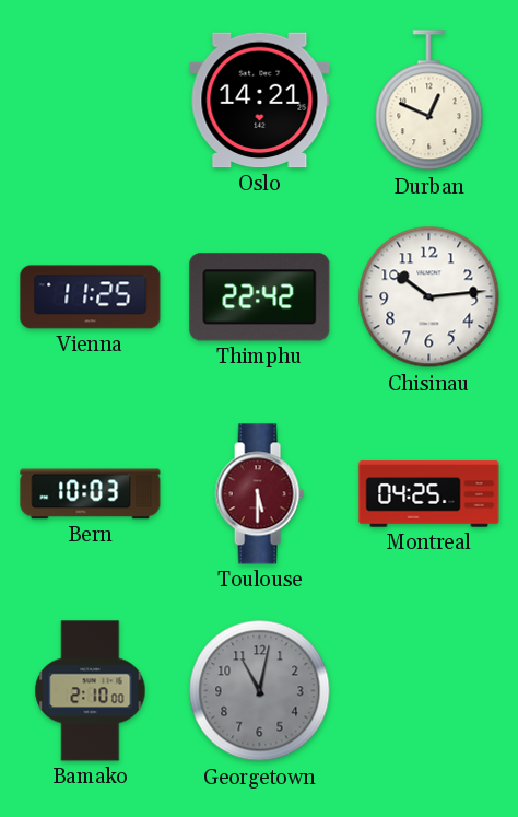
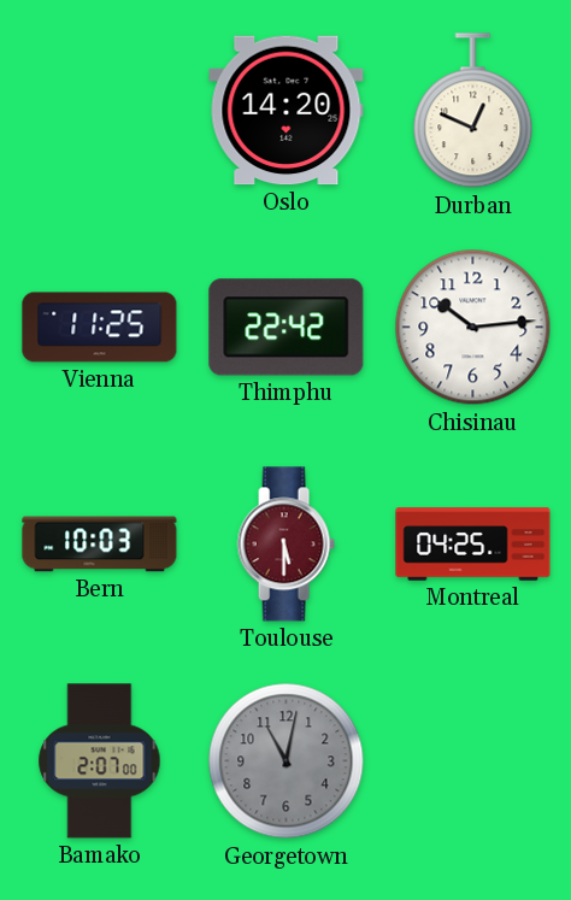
Oslo: 14:21 -> 14:20 (287, 111)
Bamako: 2:10 -> 2:07 (100, 761)
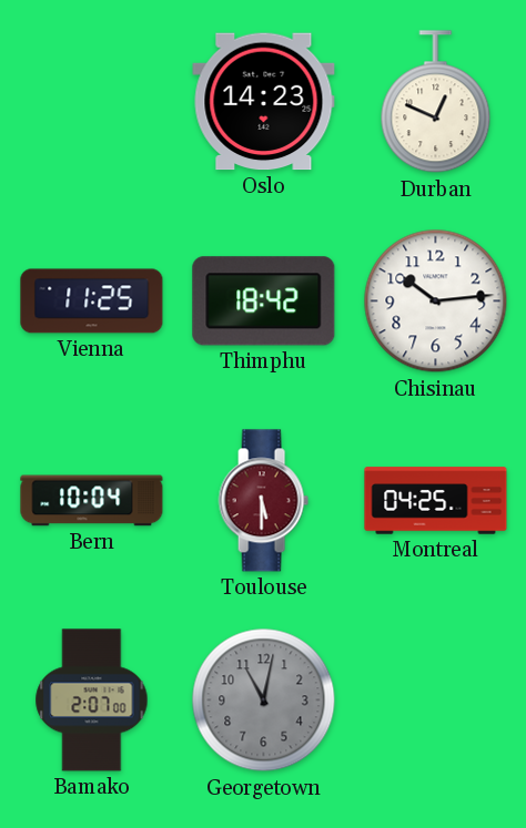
Oslo: 14:20 -> 14:23 (264, 102)
Thimphu: 22:42 -> 18:42 (264, 301)
Bern: 10:03 -> 10:04 (92, 501)
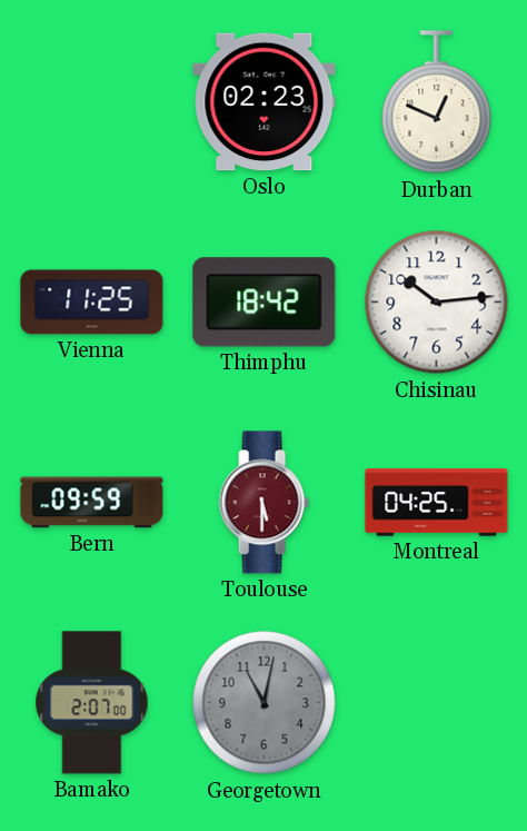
Oslo: 14:23 -> 02:23 (265, 102)
Bern: 10:04 -> 09:59 (92, 503)
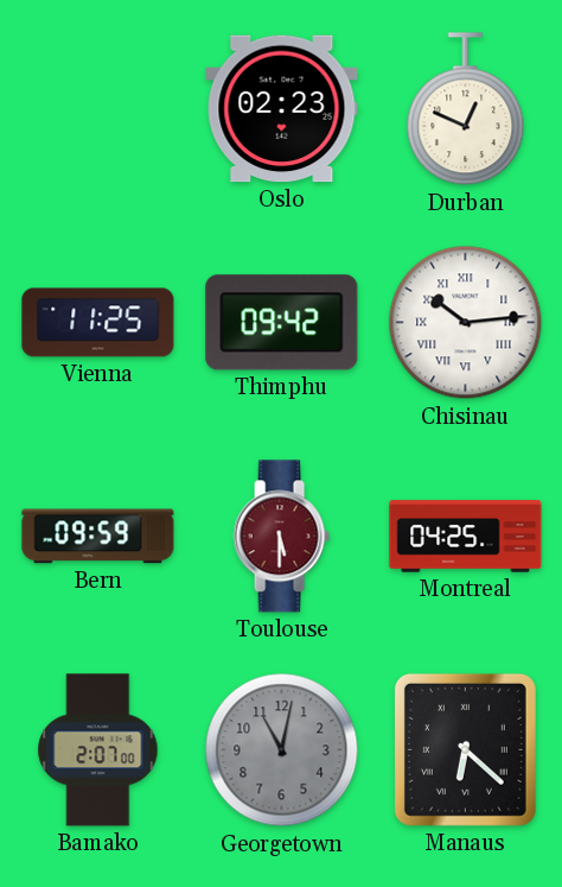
Thimphu: 18:42 -> 09:42 (282, 323)
Chisinau numerals: Arabic -> Roman (466, 323)
Manaus: none -> 6:22 (465, 749)
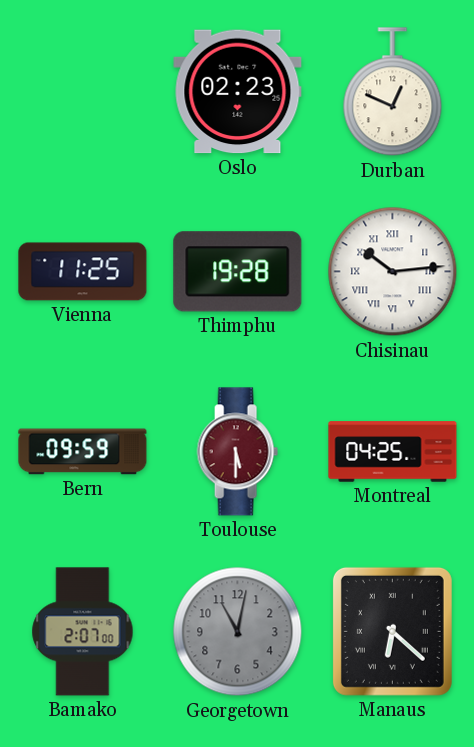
Thimphu: 09:42 -> 19:28 (238, 272)
